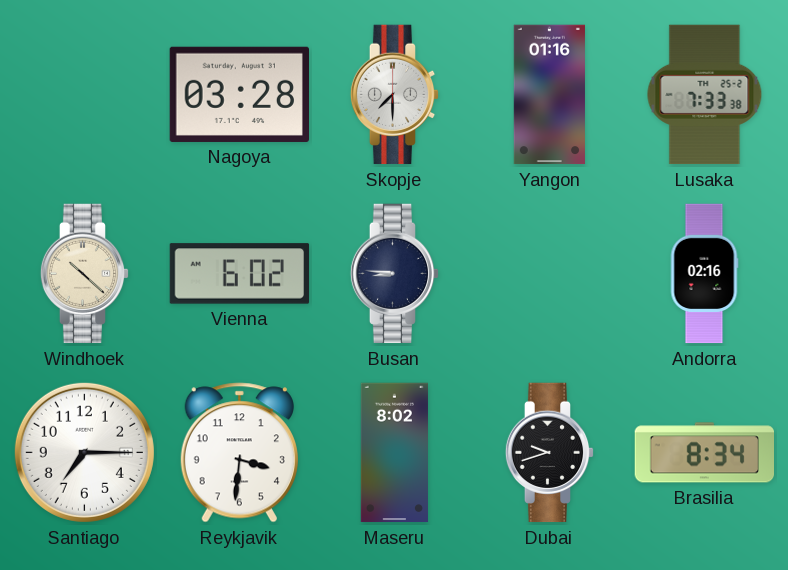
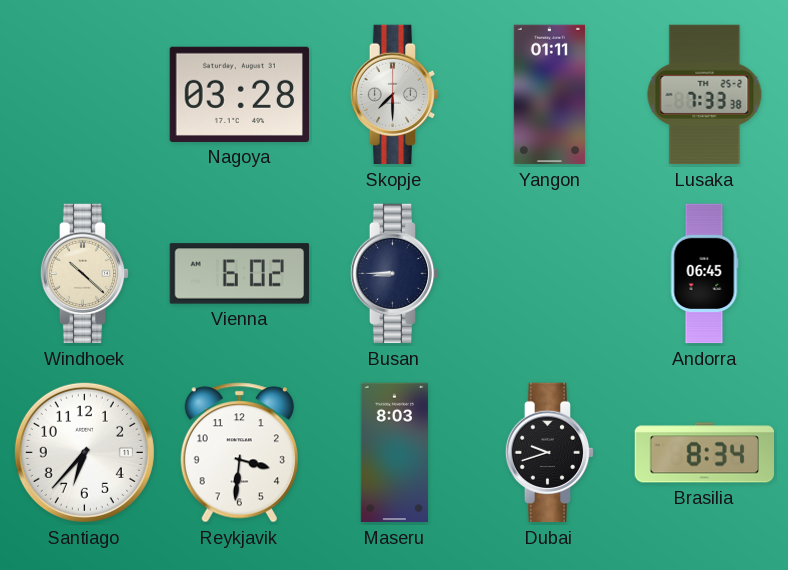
Yangon: 01:16 -> 01:11 (549, 95)
Busan: 8:46 -> 8:45 (395, 274)
Andorra: 02:16 -> 06:45 (704, 274)
Santiago: 7:15 -> 6:37 (84, 452)
Maseru: 8:02 -> 8:03 (394, 453)
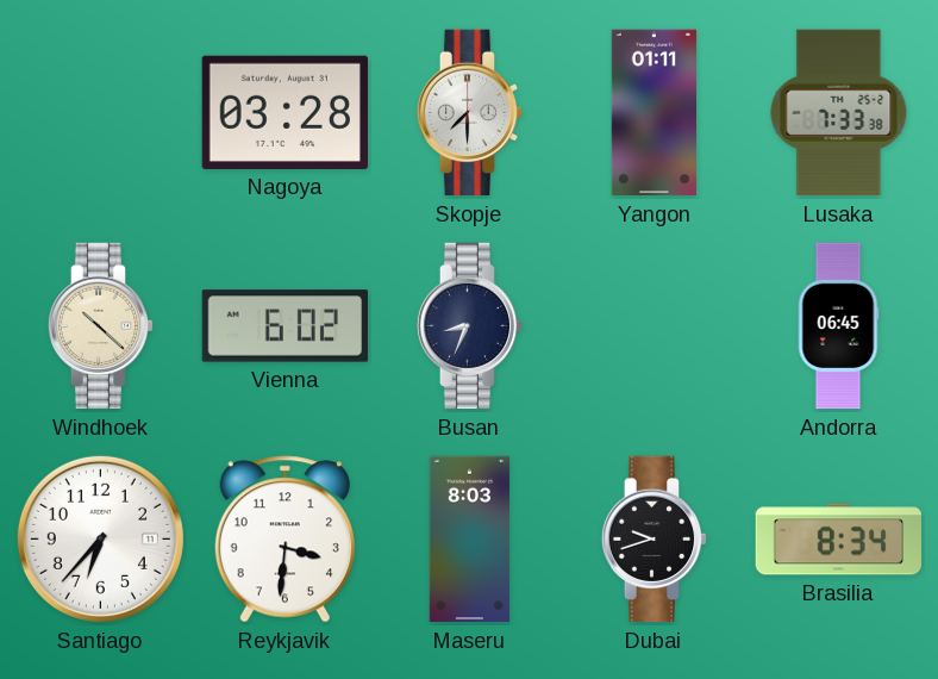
Busan: 8:45 -> 8:34 (470, 326)
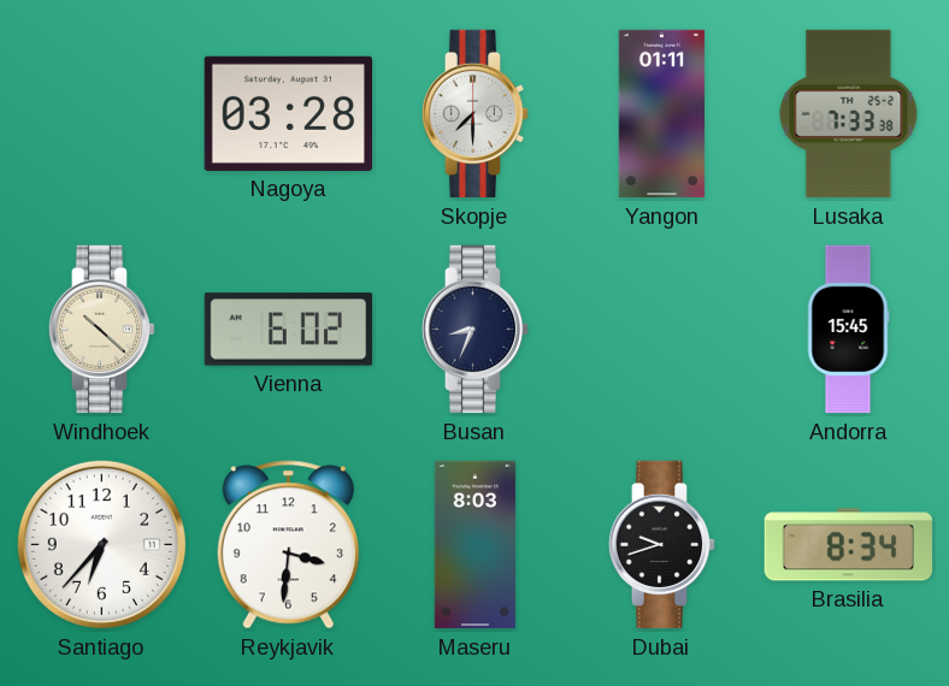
Andorra: 06:45 -> 15:45 (848, 330)
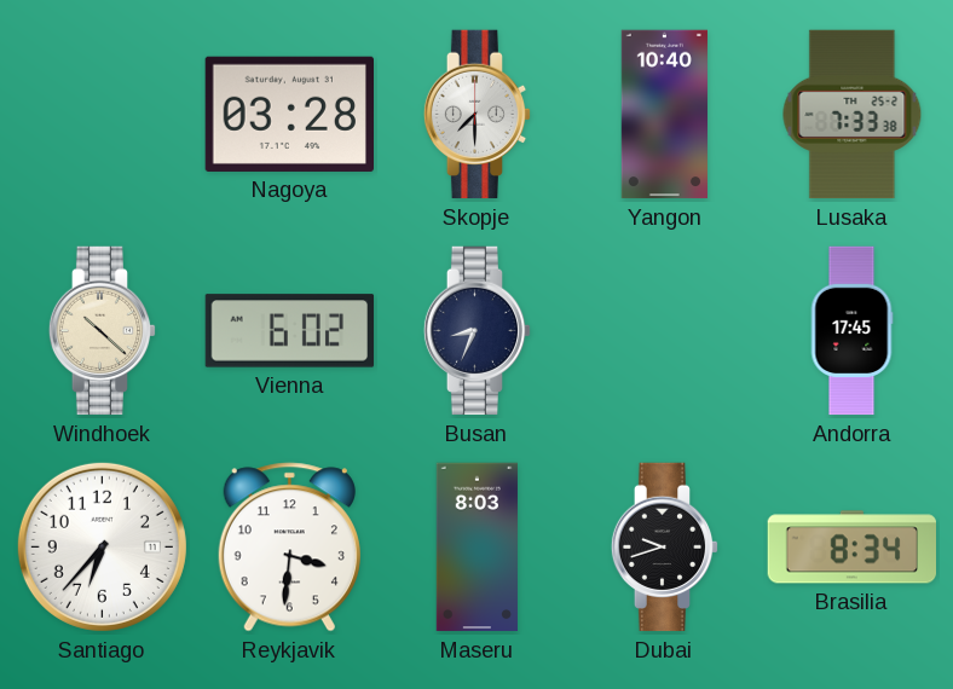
Yangon: 01:11 -> 10:40 (664, 115)
Andorra: 15:45 -> 17:45 (851, 331)
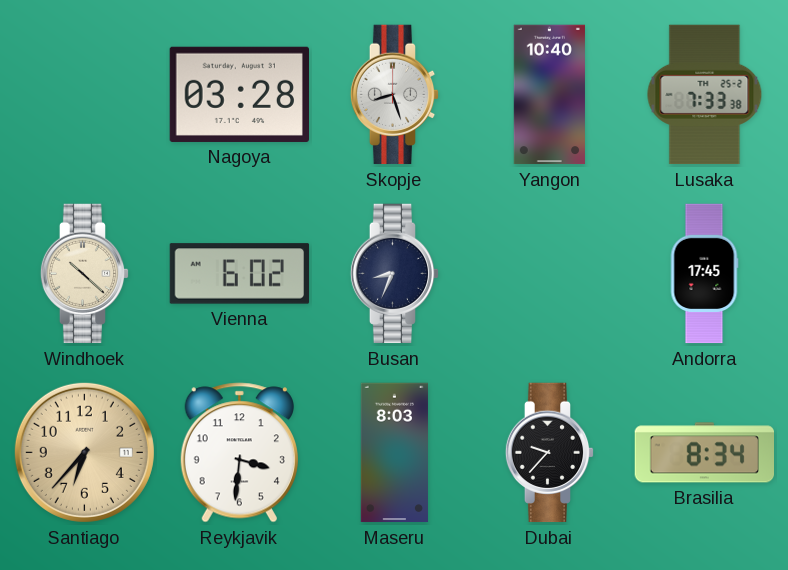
Skopje: 7:30 -> 8:27 (395, 95)
Santiago dial: white -> champagne (84, 452)
Dubai: 9:42 -> 9:37 (550, 453)
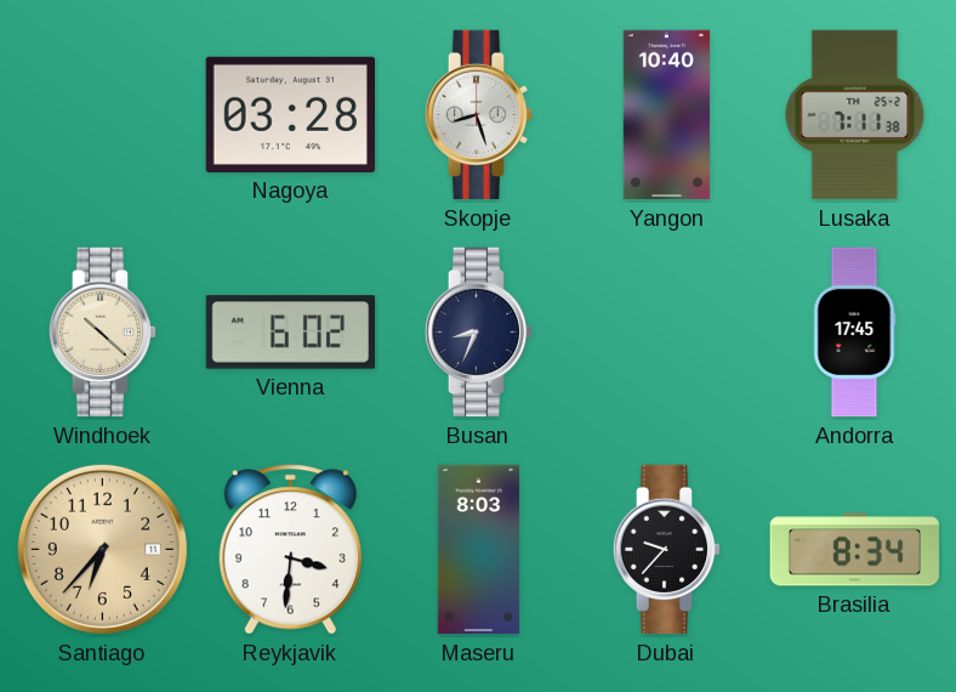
Lusaka: 7:33 -> 7:11 (855, 115)
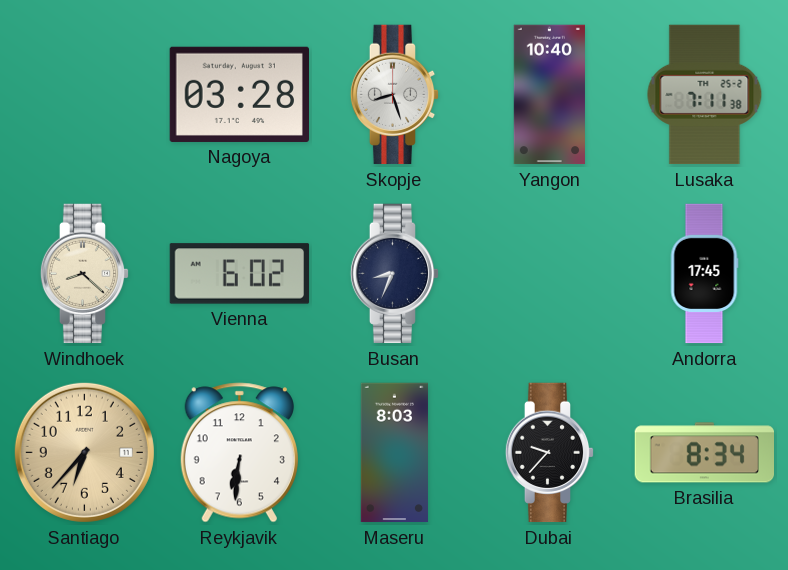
Windhoek: 10:22 -> 8:22 (85, 274)
Reykjavik: 3:31 -> 6:31 (239, 453)
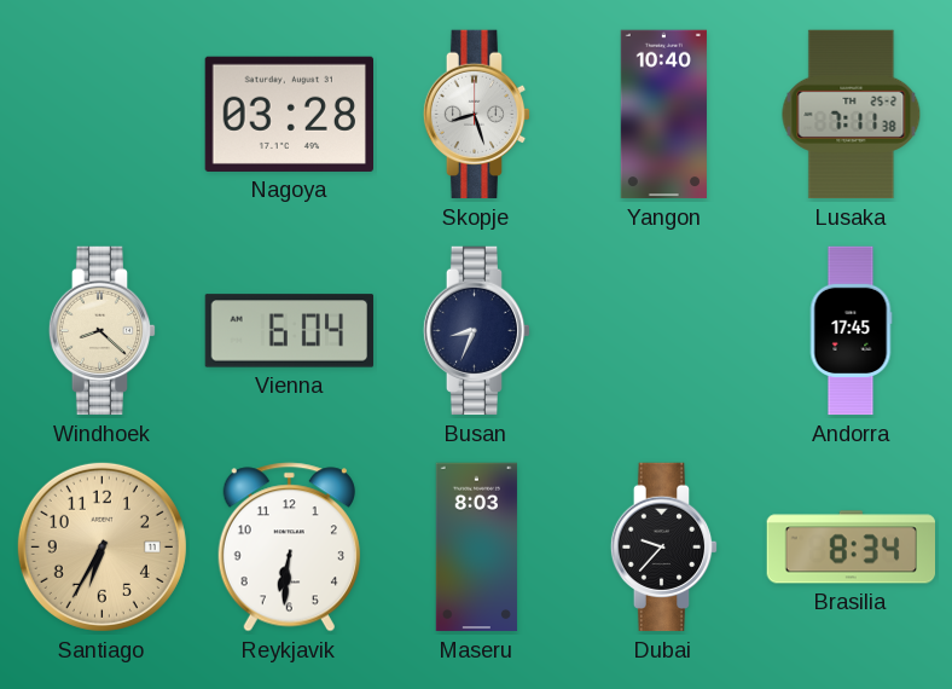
Vienna: 6:02 -> 6:04 (290, 331)
Santiago: 6:37 -> 6:35 (101, 546)
